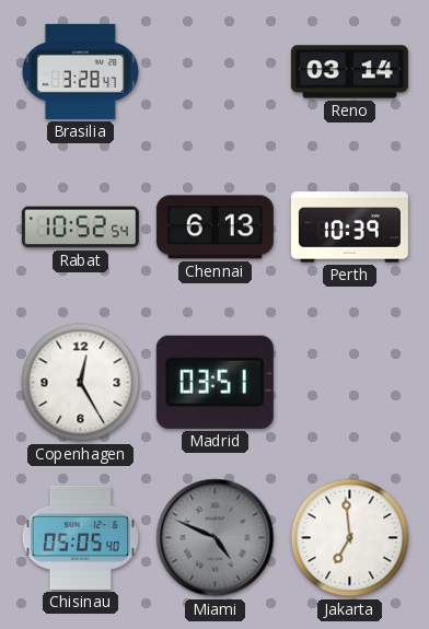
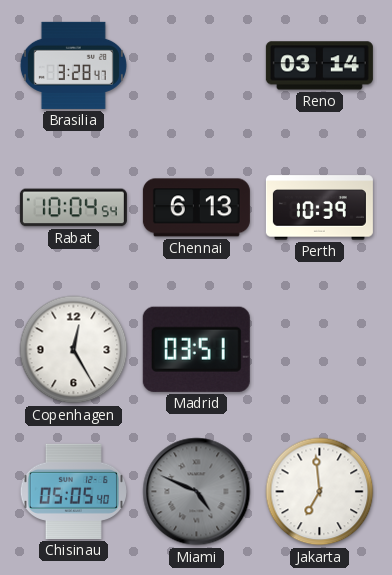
Rabat: 10:52 -> 10:04 (73, 208)
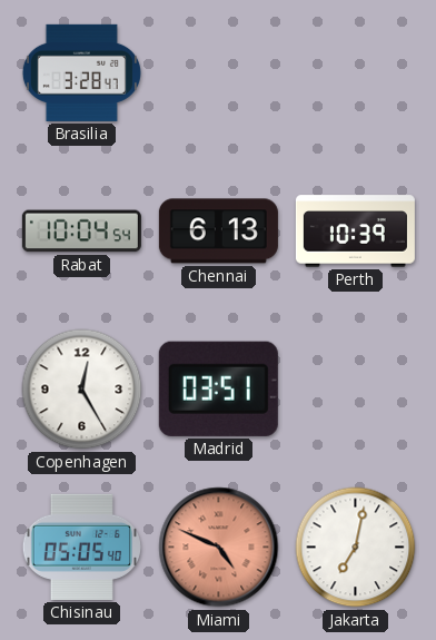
Reno: 03:14 -> none (319, 66)
Miami dial: grey -> salmon (219, 548)
Jakarta: 6:59 -> 7:02 (356, 548)
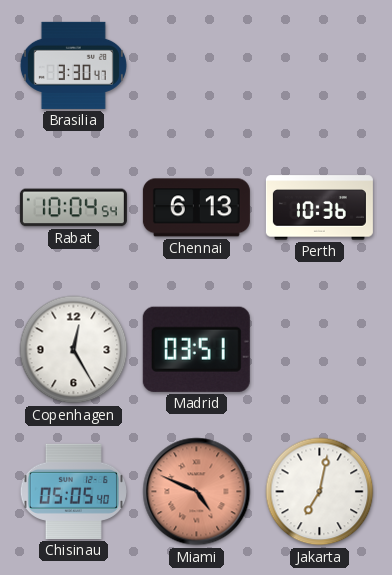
Brasilia: 3:28 -> 3:30 (73, 65)
Perth: 10:39 -> 10:36 (319, 208)
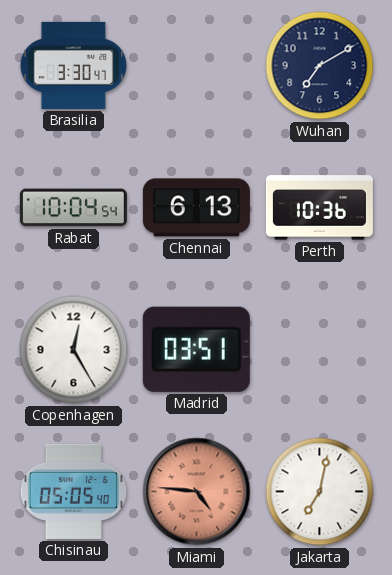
Wuhan: none -> 7:10 (320, 66)
Miami: 4:49 -> 4:46 (197, 492)
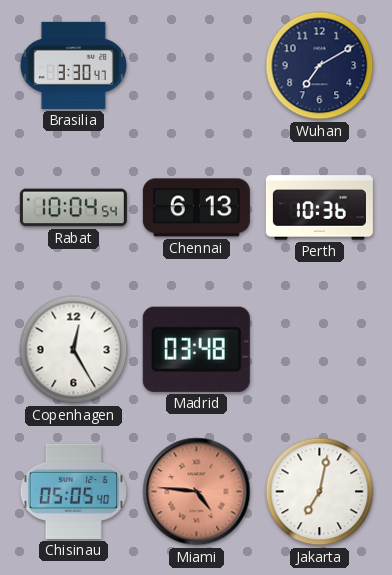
Madrid: 03:51 -> 03:48 (196, 349)
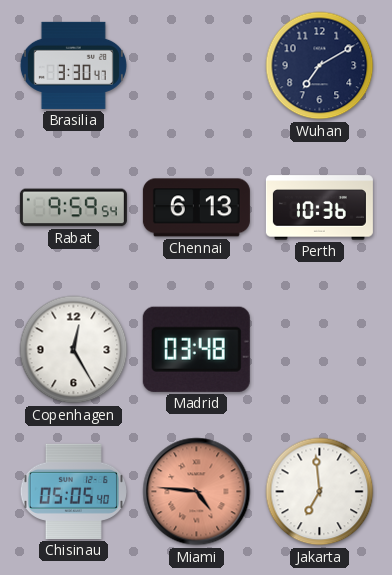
Rabat: 10:04 -> 9:59 (73, 208)
Jakarta: 7:02 -> 6:59 (320, 492)
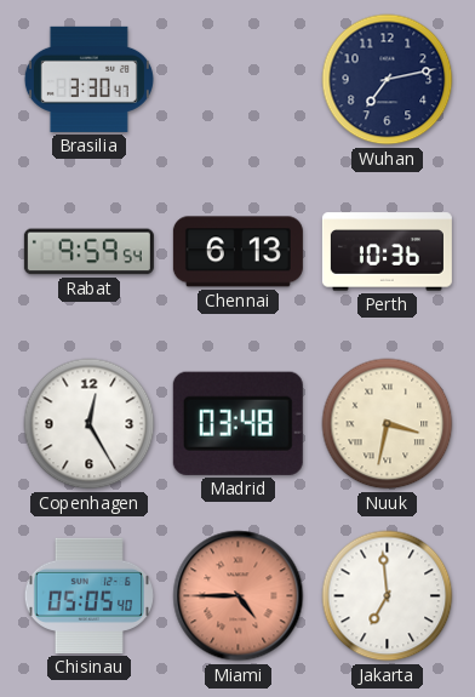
Wuhan: 7:10 -> 7:13 (388, 80)
Nuuk: none -> 3:32 (388, 424)
Miami: 4:46 -> 4:45 (239, 596)
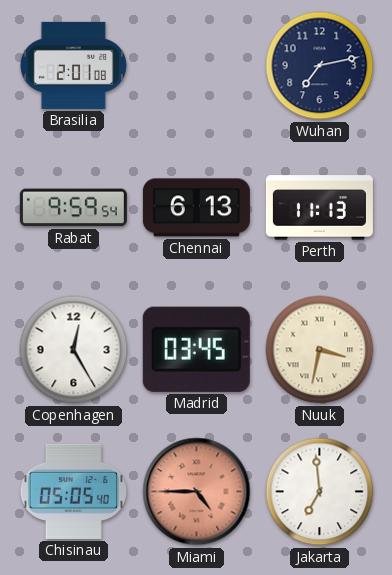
Brasilia: 3:30 -> 2:01 (73, 65)
Perth: 10:36 -> 11:13 (319, 208)
Madrid: 03:48 -> 03:45 (196, 349)
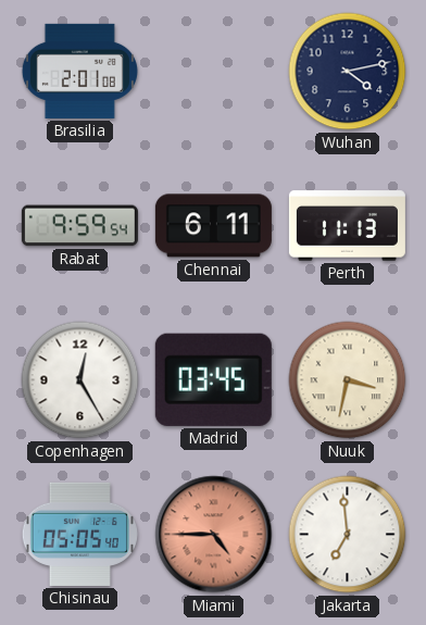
Wuhan: 7:13 -> 4:13 (348, 72)
Chennai: 6:13 -> 6:11 (213, 226)
